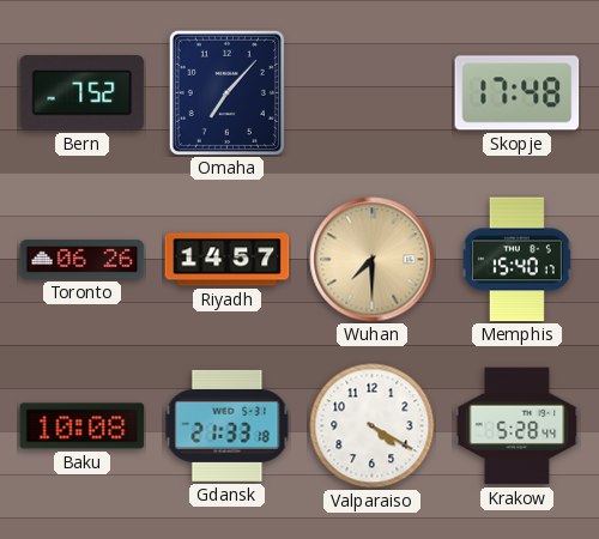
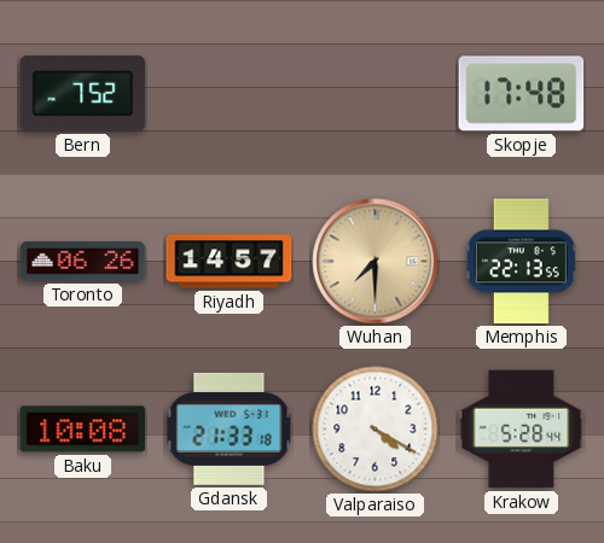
Omaha: 7:07 -> none (226, 92)
Memphis: 15:40 -> 22:13 (521, 262)
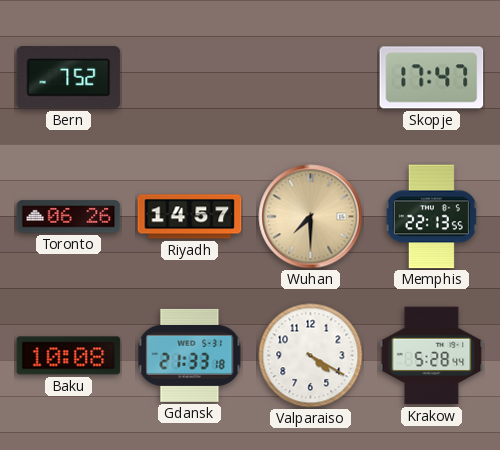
Skopje: 17:48 -> 17:47 (432, 78)
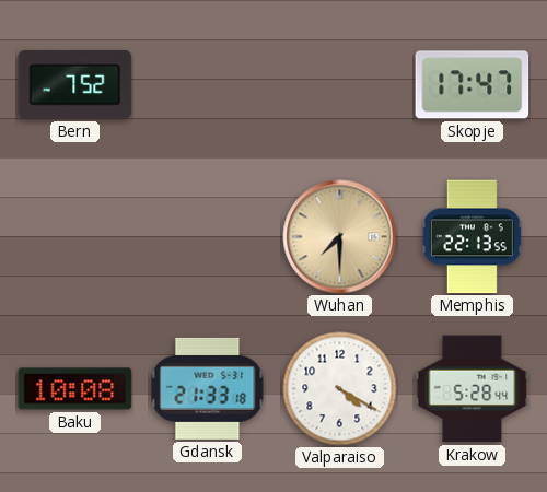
Toronto: 06:26 -> none (69, 217)
Riyadh: 14:57 -> none (190, 217)
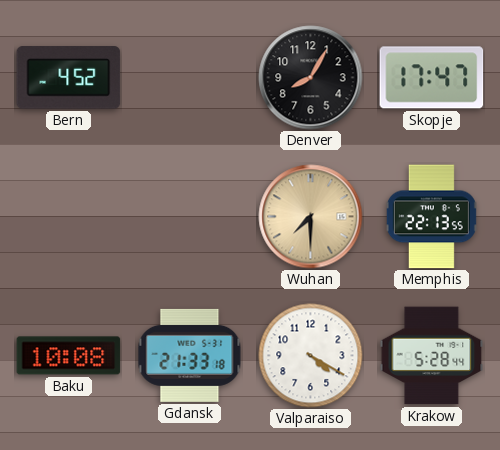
Bern: 7:52 -> 4:52 (69, 78)
Denver: none -> 8:05 (311, 78)
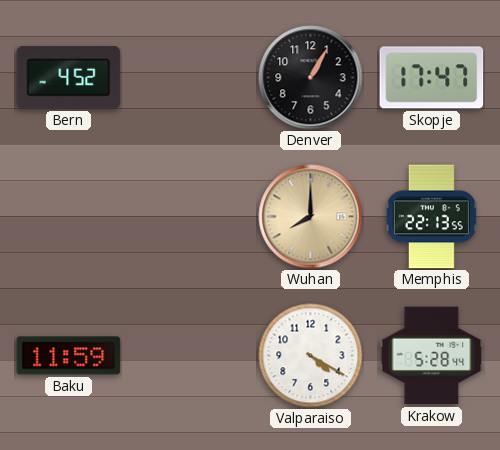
Denver: 8:05 -> 1:05 (311, 78)
Wuhan: 7:30 -> 8:00 (311, 217)
Baku: 10:08 -> 11:59 (69, 356)
Gdansk: 21:33 -> none (190, 355)
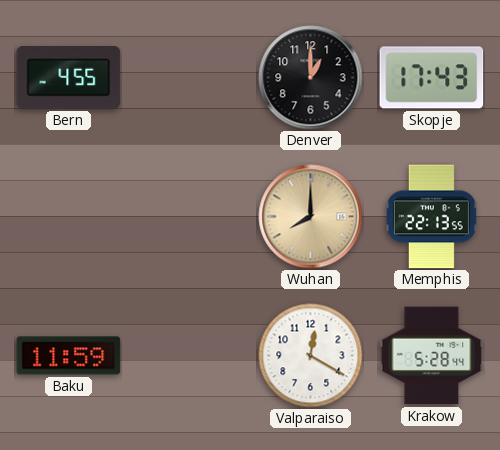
Bern: 4:52 -> 4:55 (69, 78)
Denver: 1:05 -> 1:00 (311, 78)
Skopje: 17:47 -> 17:43 (432, 78)
Valparaiso: 4:20 -> 12:20 (311, 356)
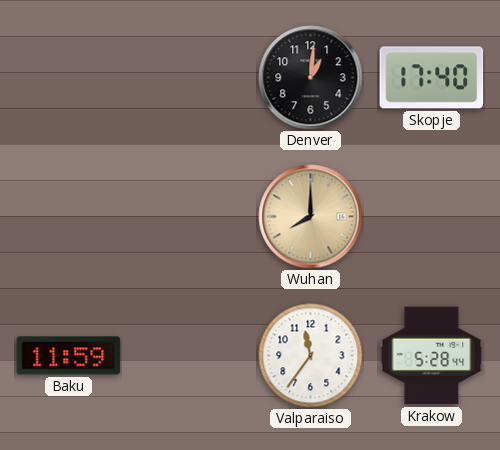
Bern: 4:55 -> none (69, 78)
Denver: 1:00 -> 1:01 (311, 78)
Skopje: 17:43 -> 17:40 (432, 78)
Memphis: 22:13 -> none (431, 217)
Valparaiso: 12:20 -> 11:36 (311, 356)
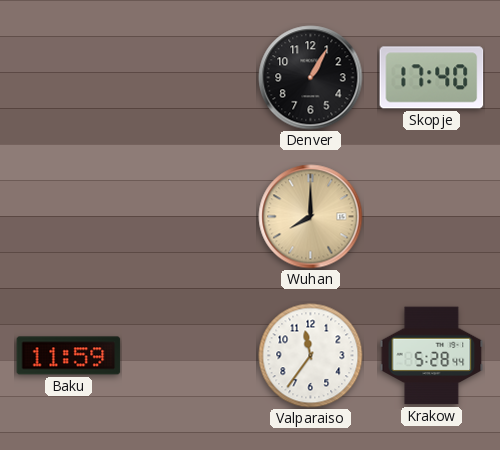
Denver: 1:01 -> 1:05 (311, 78)
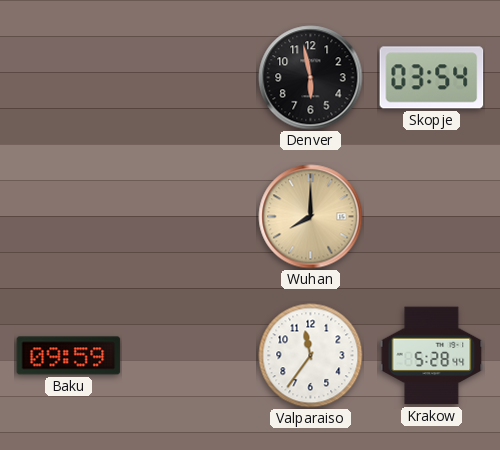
Denver: 1:05 -> 5:58 (311, 78)
Skopje: 17:40 -> 03:54 (432, 78)
Baku: 11:59 -> 09:59 (69, 356)
